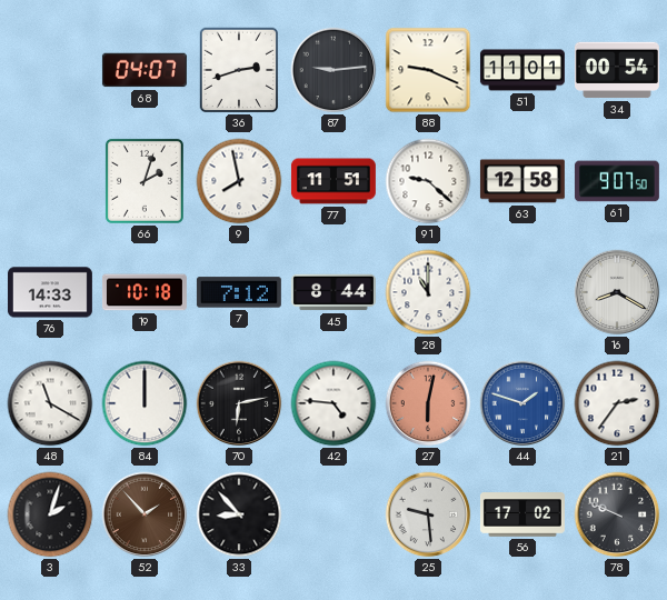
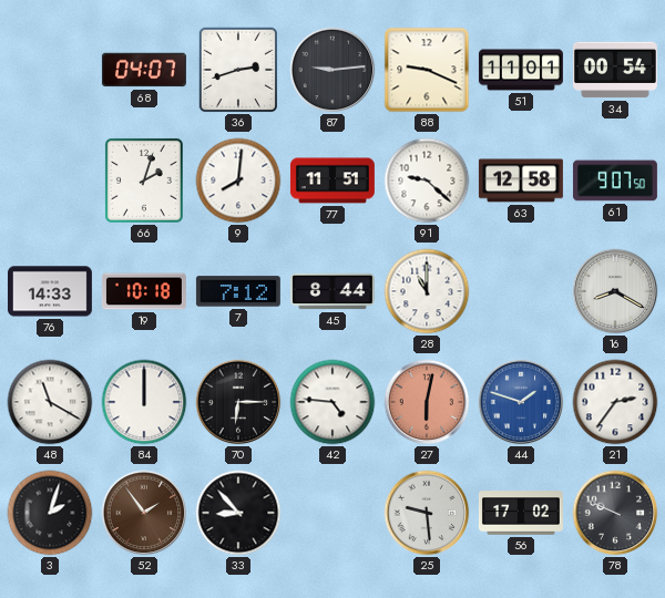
9: 7:58 -> 8:01 (238, 181)
70: 6:13 -> 6:15 (238, 402)
52: 1:53 -> 1:54 (144, 513)
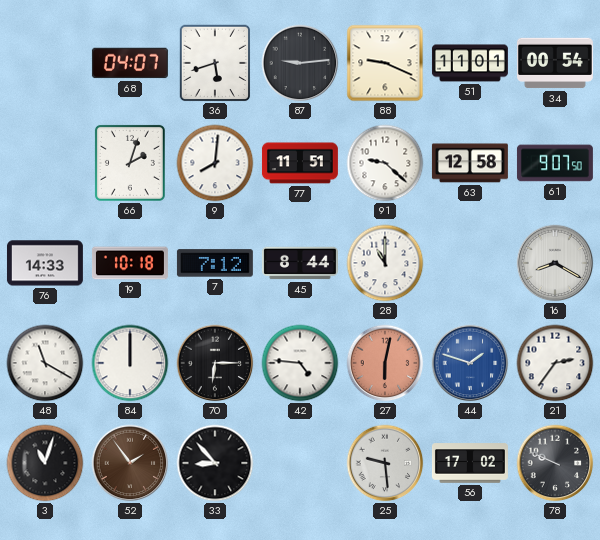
36: 2:42 -> 5:42 (215, 63)
3: 2:03 -> 11:03 (45, 463)
